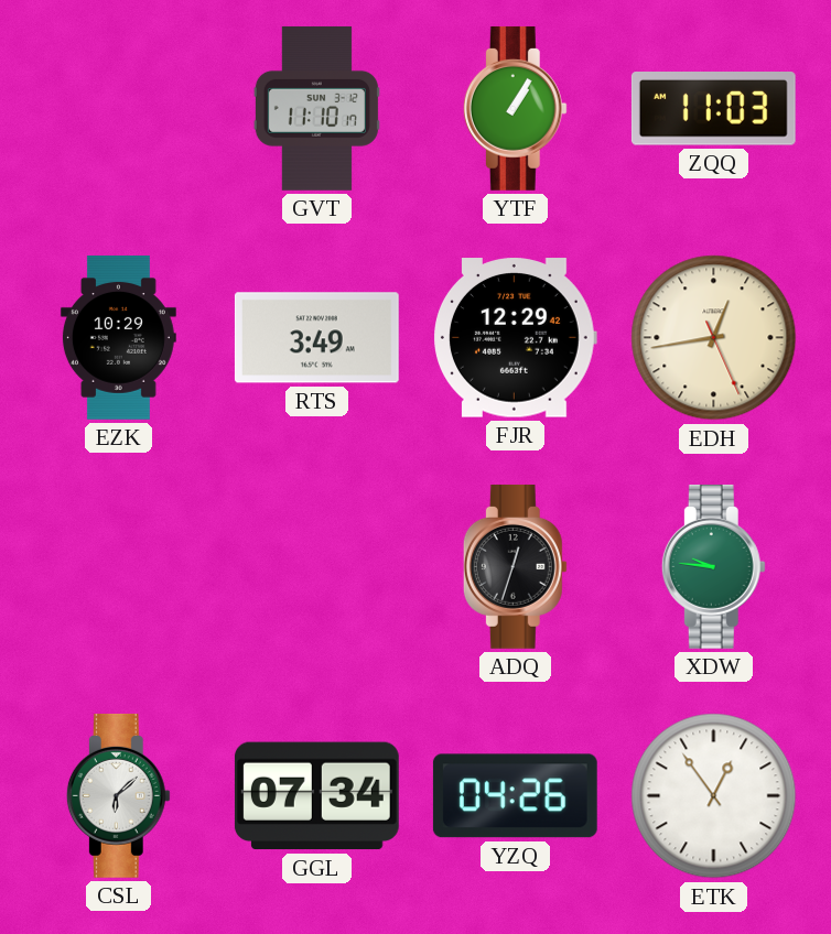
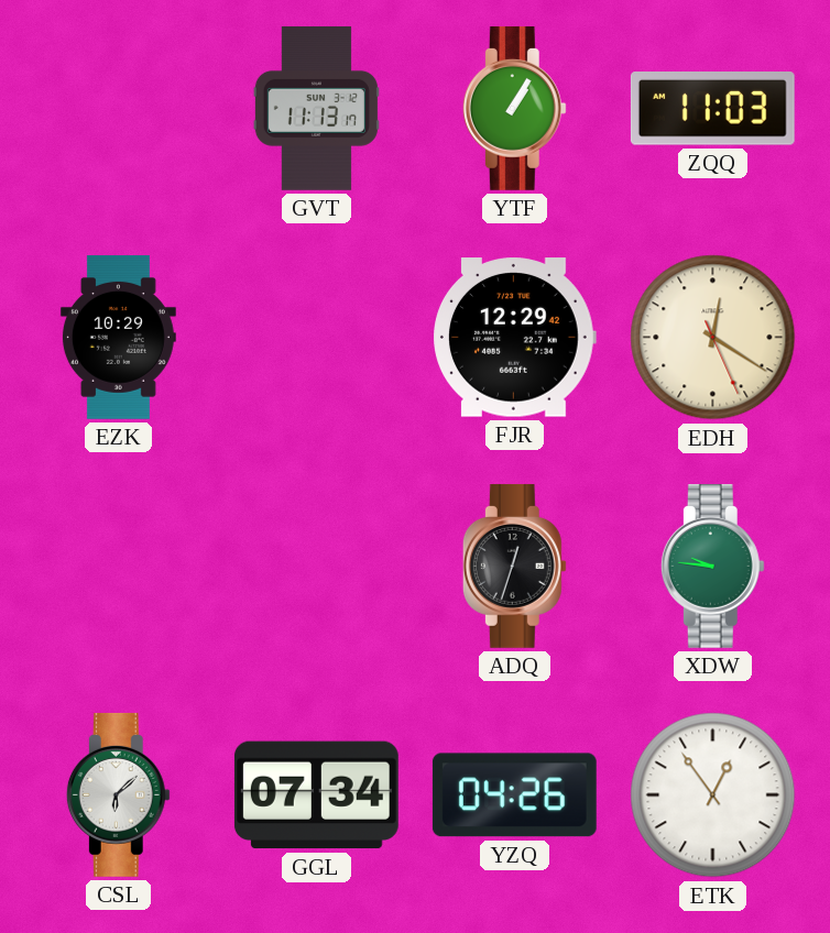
GVT: 11:10 -> 11:13 (316, 108)
RTS: 3:49 -> none (316, 338)
EDH: 12:43 -> 12:20 (713, 338)
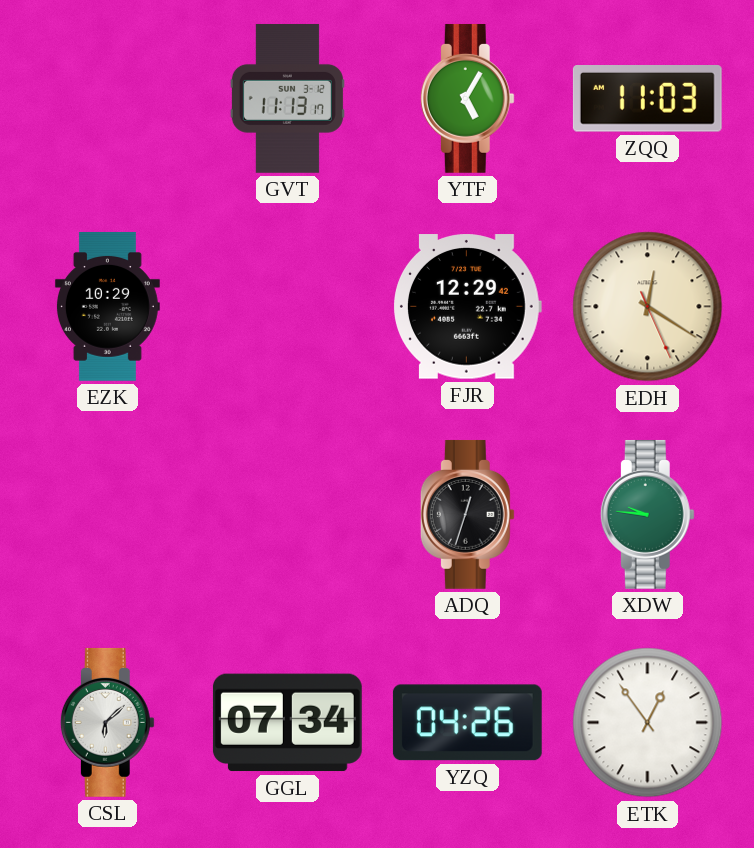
YTF: 1:05 -> 5:05 (467, 98)
